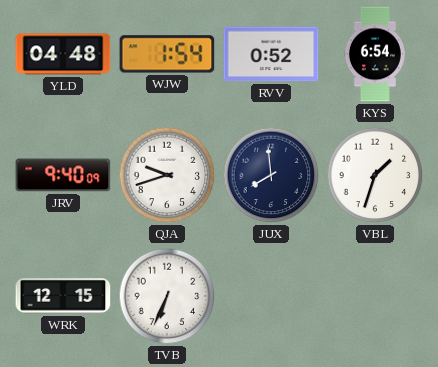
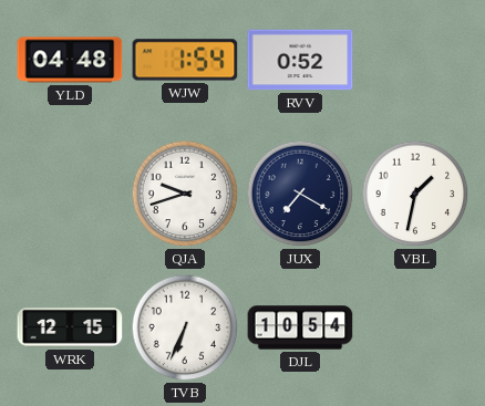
KYS: 6:54 -> none (375, 54)
JRV: 9:40 -> none (63, 175)
JUX: 7:59 -> 7:20 (300, 194)
VBL: 1:33 -> 1:32 (415, 194)
DJL: none -> 10:54 (300, 327)
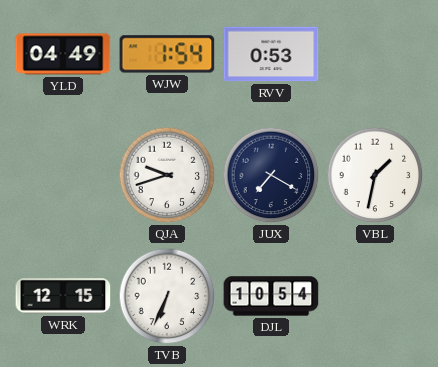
YLD: 04:48 -> 04:49 (63, 54)
RVV: 0:52 -> 0:53 (271, 54)
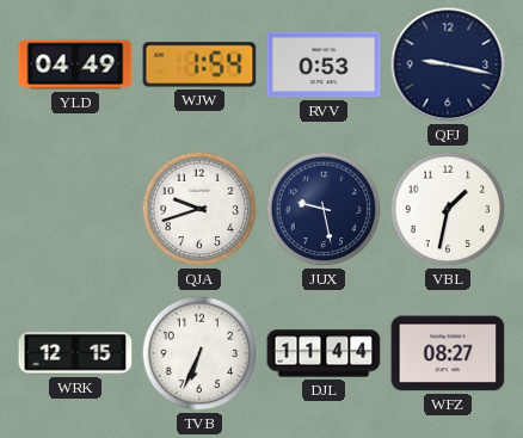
QFJ: none -> 9:17 (448, 64)
JUX: 7:20 -> 9:28 (324, 209)
DJL: 10:54 -> 11:44 (324, 353)
WFZ: none -> 08:27 (448, 353)
